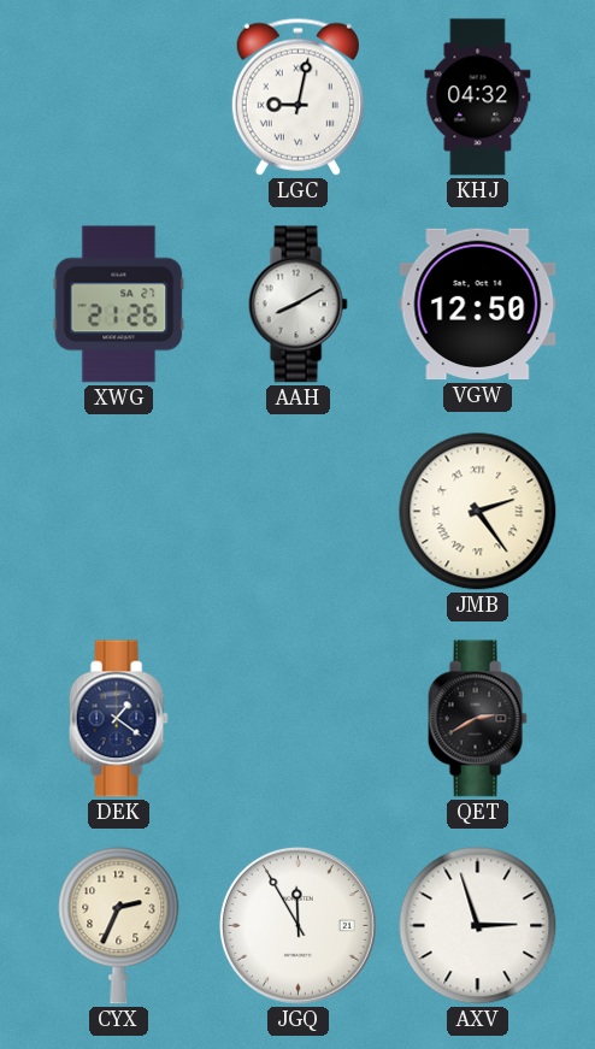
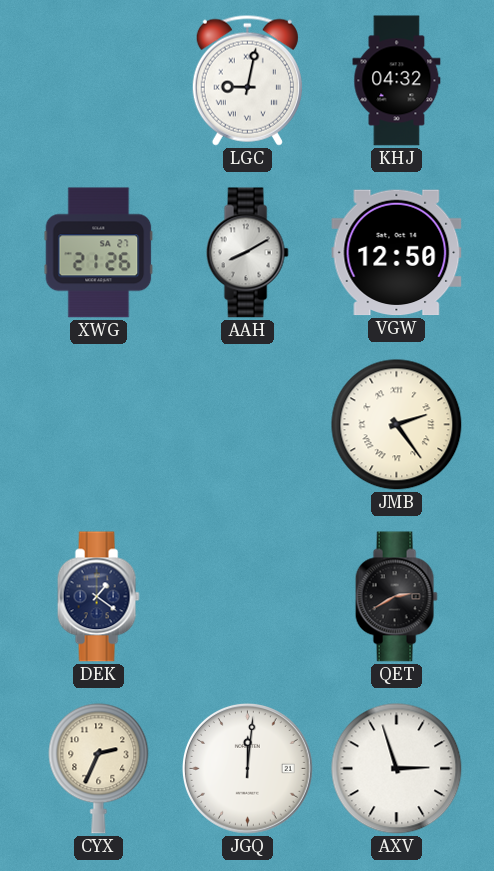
JGQ: 11:55 -> 12:01 (247, 768)
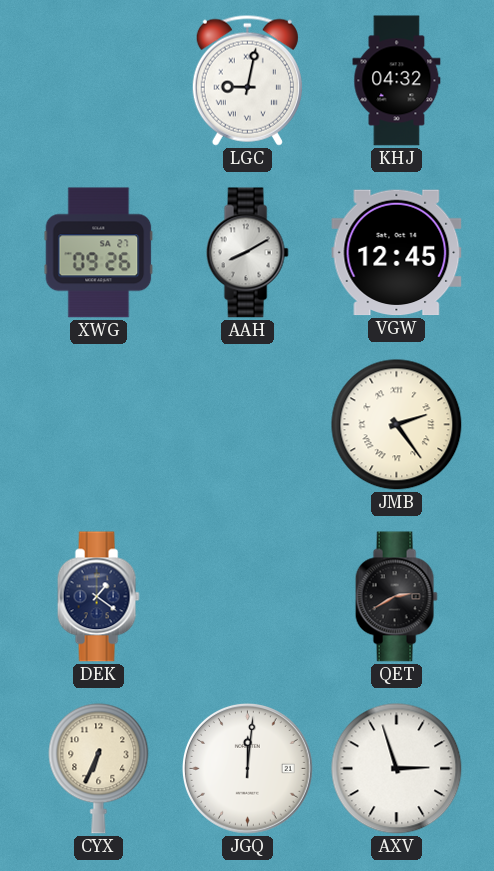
XWG: 21:26 -> 09:26 (99, 253)
VGW: 12:50 -> 12:45 (397, 253)
CYX: 2:34 -> 6:34 (99, 769)
